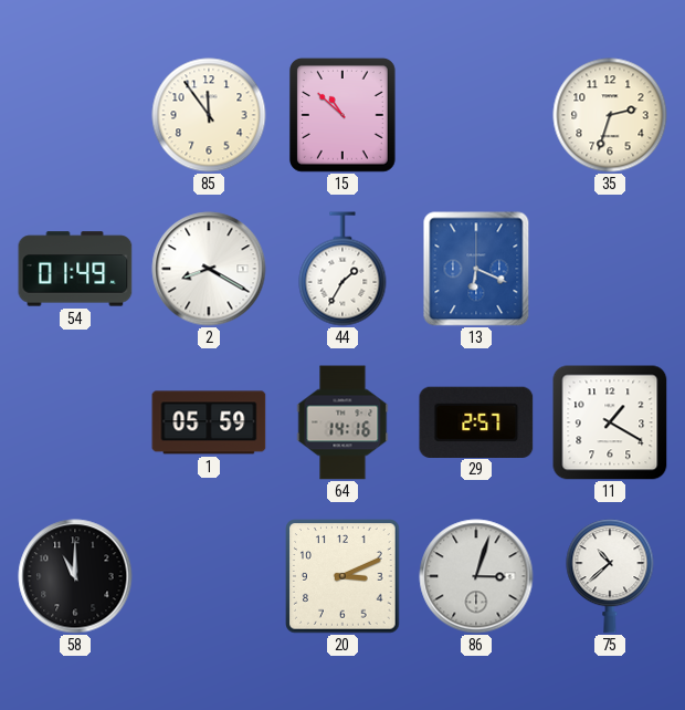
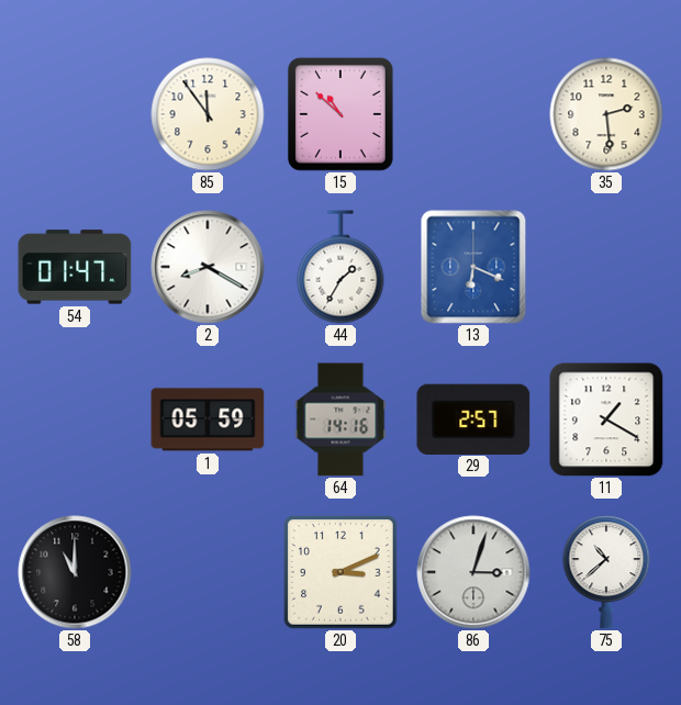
35: 2:33 -> 2:29 (606, 114)
54: 01:49 -> 01:47 (75, 267)
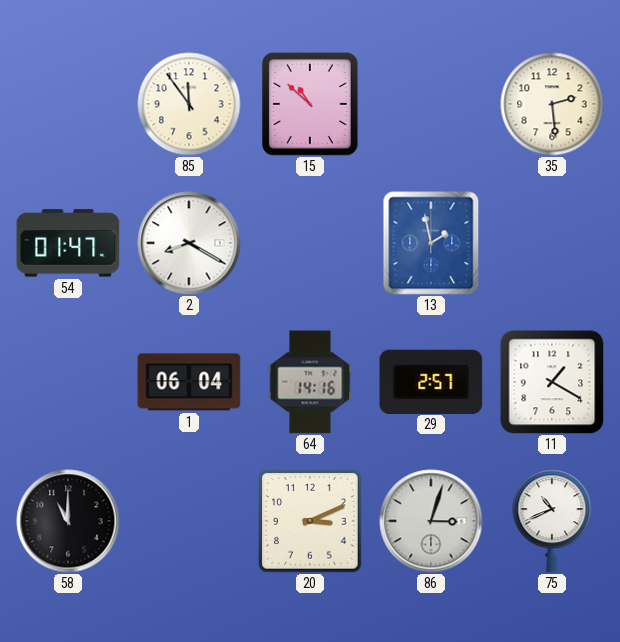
44: 1:35 -> none (340, 267)
13: 6:19 -> 1:58 (431, 243)
1: 05:59 -> 06:04 (189, 382)
75: 10:38 -> 10:41 (552, 521)
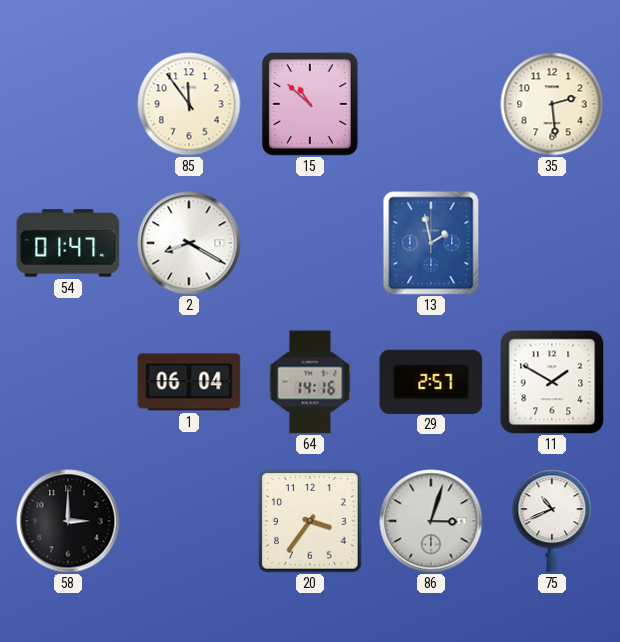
11: 1:20 -> 1:50 (552, 382)
58: 11:00 -> 3:00 (68, 521)
20: 3:11 -> 3:36 (310, 521)
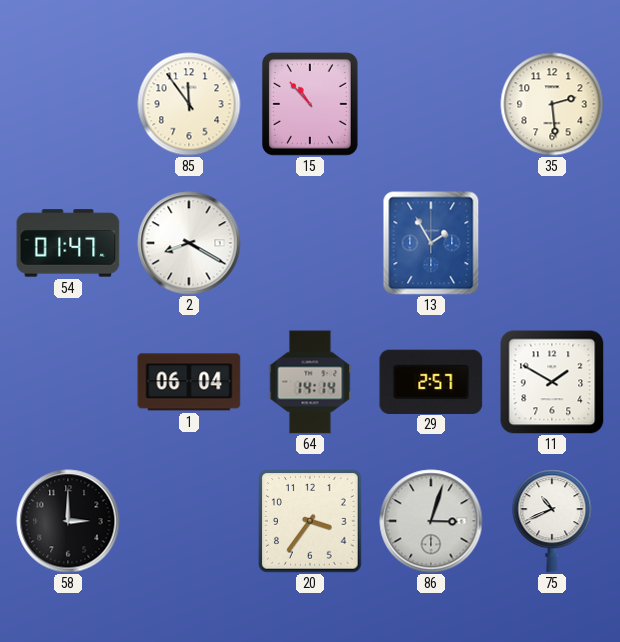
15: 10:52 -> 10:53 (310, 104)
13: 1:58 -> 1:55 (431, 243)
64: 14:16 -> 14:14 (310, 382)
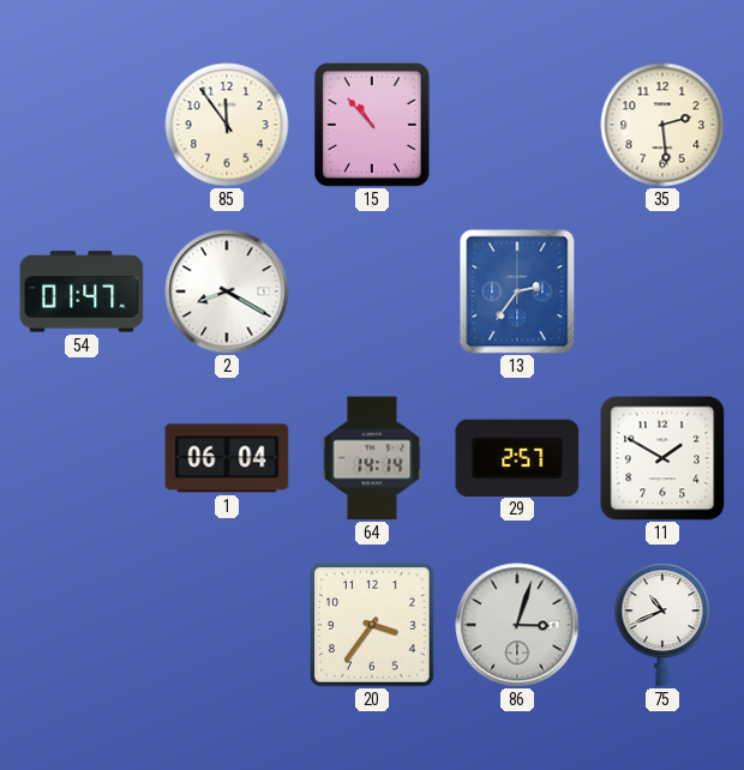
13: 1:55 -> 2:36 (517, 291)
58: 3:00 -> none (68, 521)
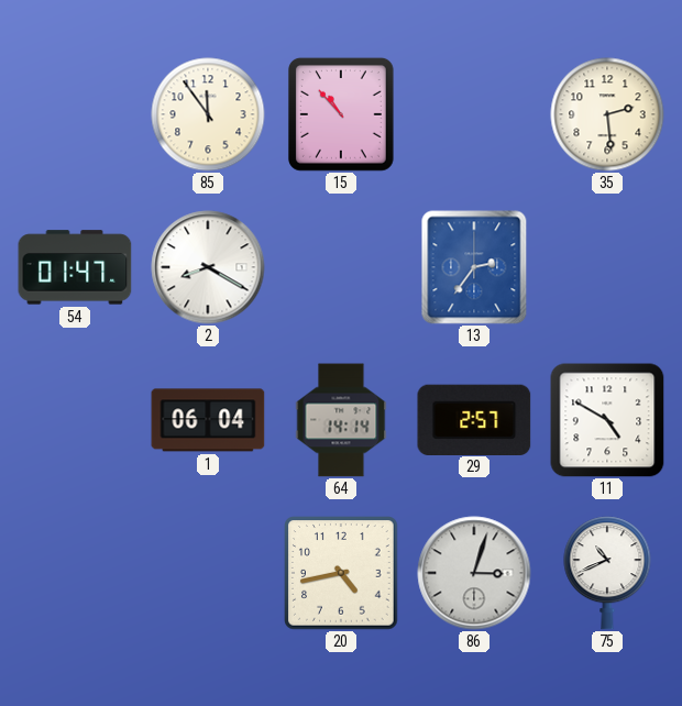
11: 1:50 -> 4:50 (607, 420)
20: 3:36 -> 4:43 (341, 573)
